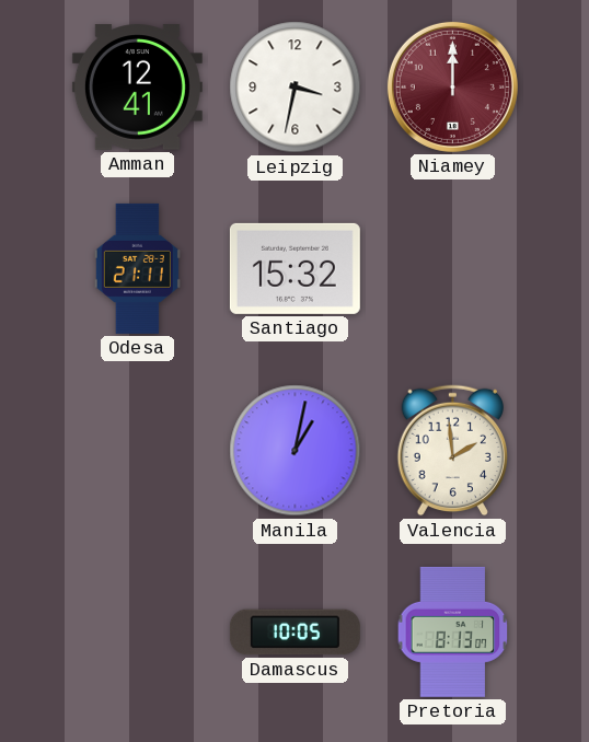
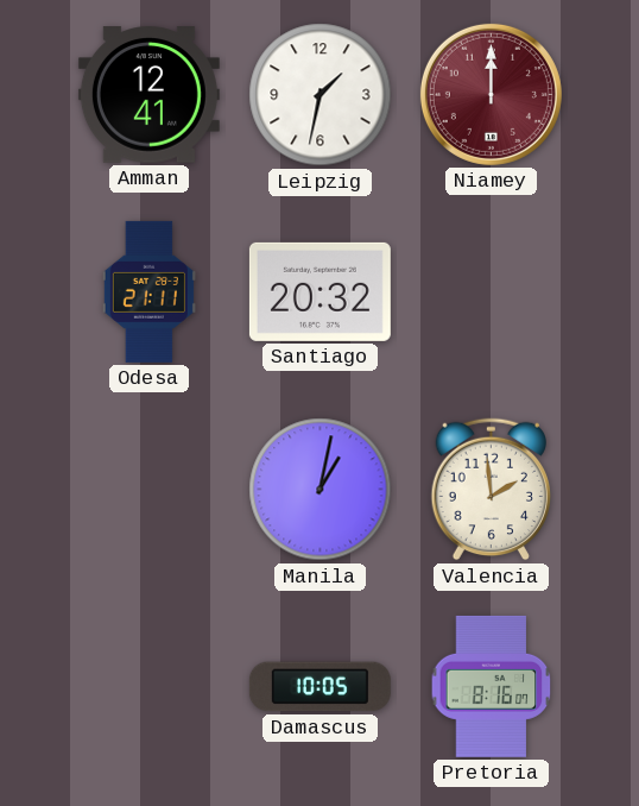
Leipzig: 3:32 -> 1:32 (321, 95)
Santiago: 15:32 -> 20:32 (319, 291)
Pretoria: 8:13 -> 8:16 (492, 686)
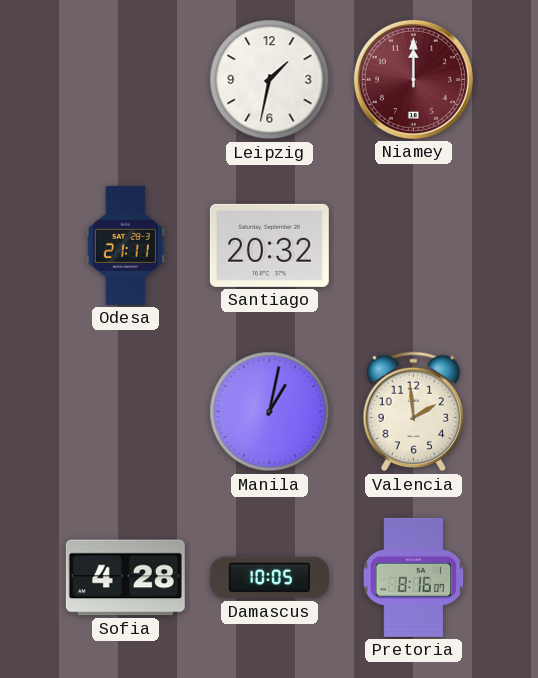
Amman: 12:41 -> none (148, 95)
Sofia: none -> 4:28 (125, 578)
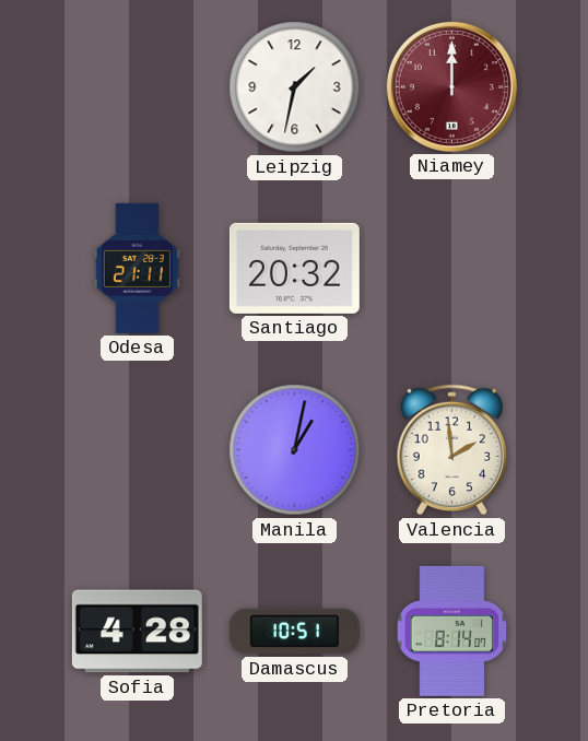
Damascus: 10:05 -> 10:51 (294, 632)
Pretoria: 8:16 -> 8:14 (452, 631)
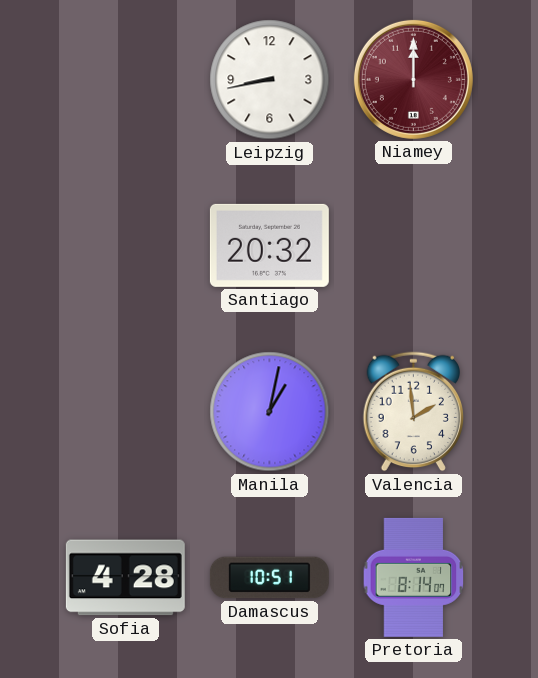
Leipzig: 1:32 -> 8:43 (270, 80)
Odesa: 21:11 -> none (137, 268)
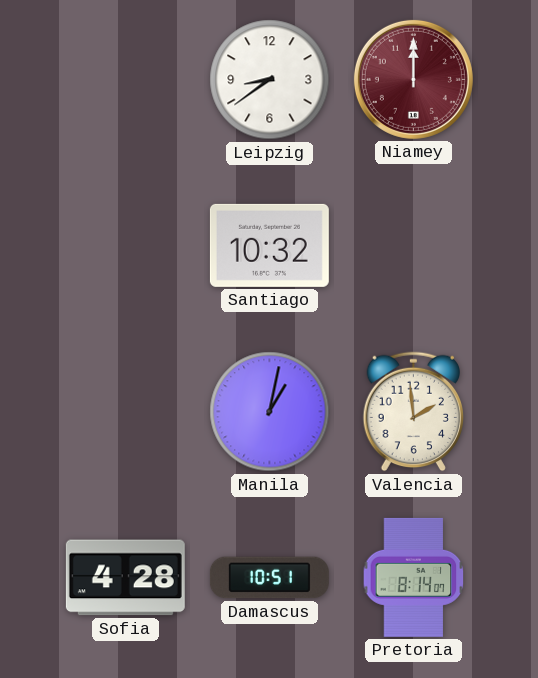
Leipzig: 8:43 -> 8:39 (270, 80)
Santiago: 20:32 -> 10:32 (269, 245)
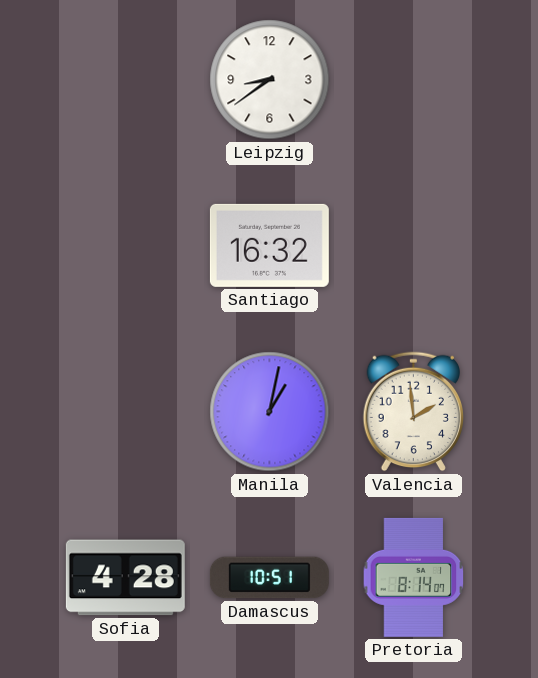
Niamey: 12:00 -> none (413, 79)
Santiago: 10:32 -> 16:32 (269, 245)
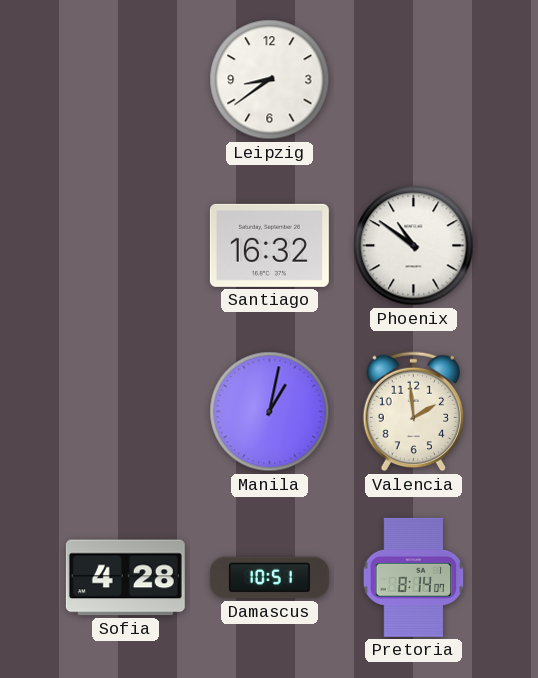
Phoenix: none -> 10:51 (414, 246)
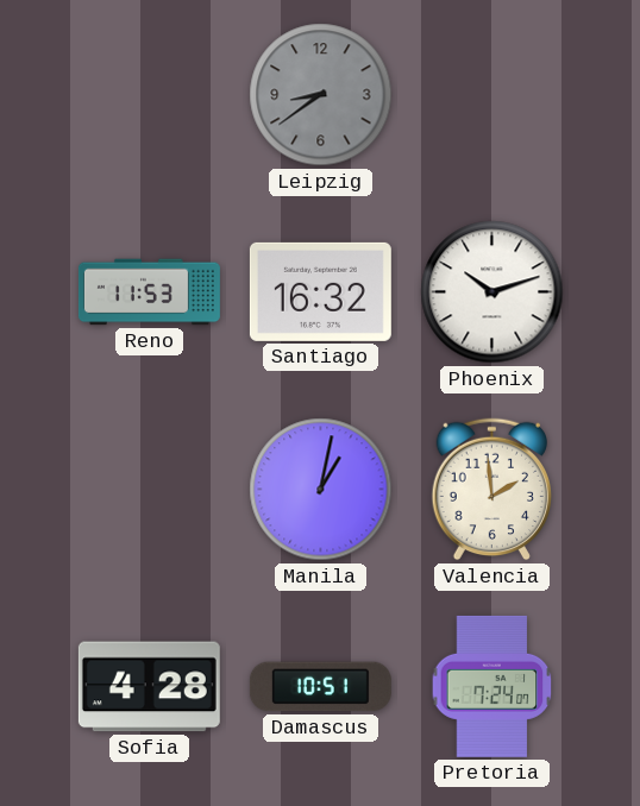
Leipzig dial: white -> grey (321, 95)
Reno: none -> 11:53 (149, 292)
Phoenix: 10:51 -> 10:12 (492, 292)
Pretoria: 8:14 -> 7:24 (492, 686)
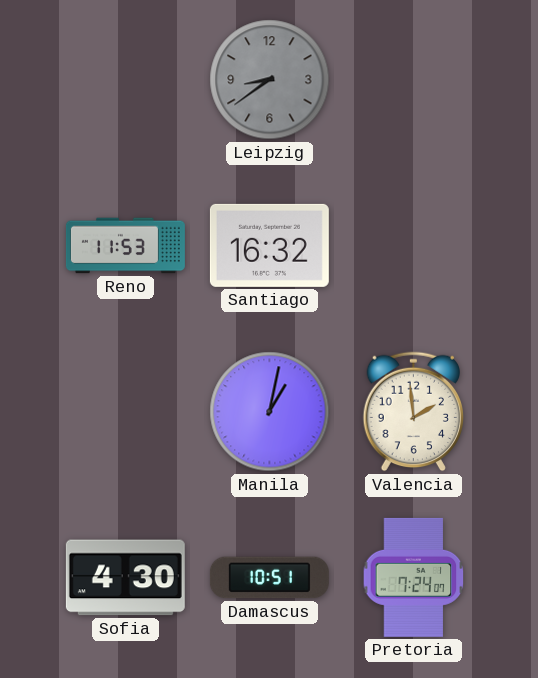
Phoenix: 10:12 -> none (492, 292)
Sofia: 4:28 -> 4:30 (125, 578)
